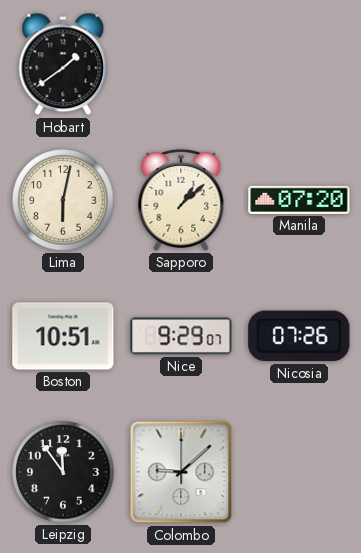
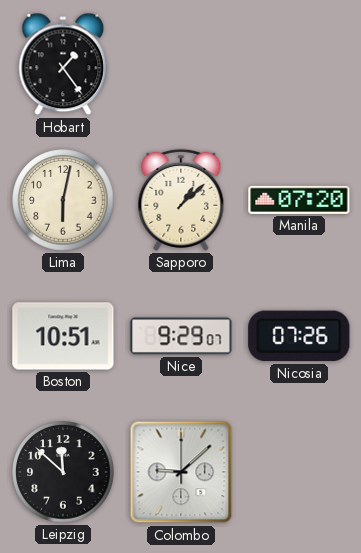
Hobart: 1:39 -> 1:24 (63, 64)
Leipzig: 11:54 -> 11:52 (63, 472)
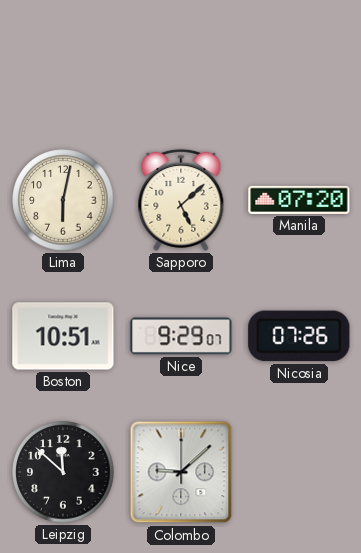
Hobart: 1:24 -> none (63, 64)
Sapporo: 1:08 -> 5:08 (181, 200)
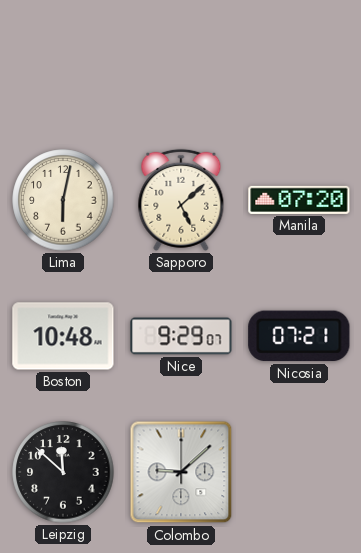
Boston: 10:51 -> 10:48 (63, 336)
Nicosia: 07:26 -> 07:21 (299, 336)
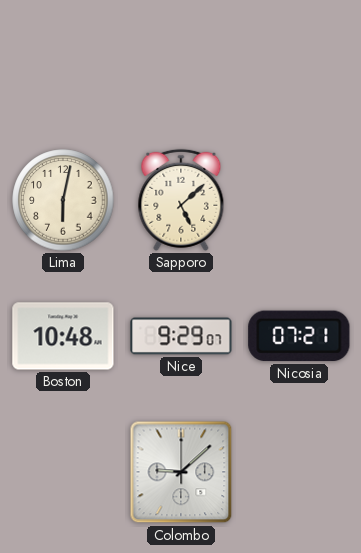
Manila: 07:20 -> none (299, 200)
Leipzig: 11:52 -> none (63, 472)
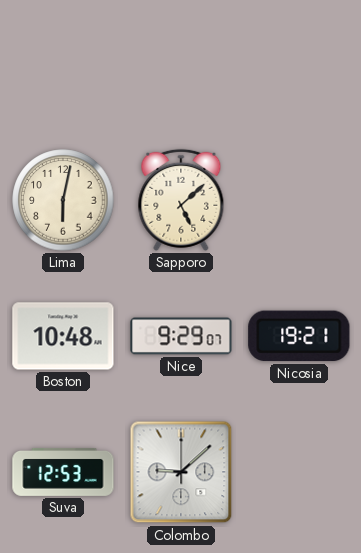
Nicosia: 07:21 -> 19:21 (299, 336)
Suva: none -> 12:53 (63, 472)
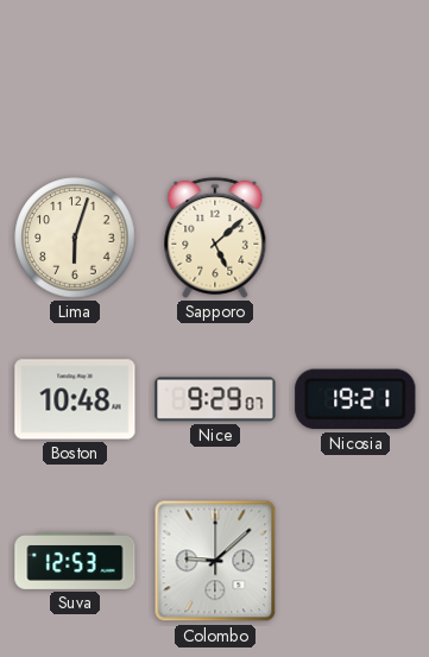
Lima: 6:02 -> 6:03 (75, 238)
